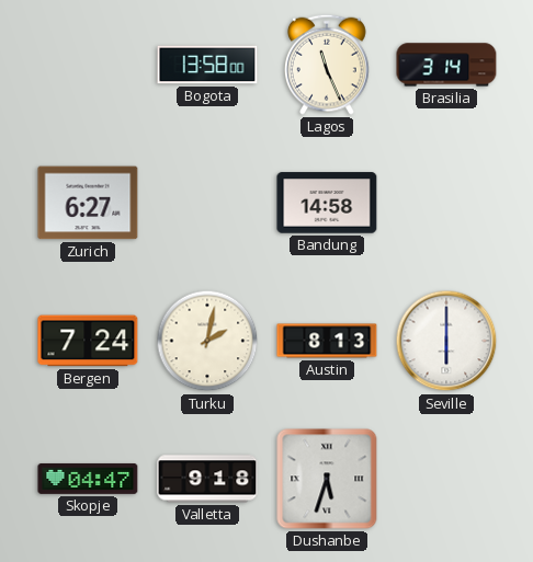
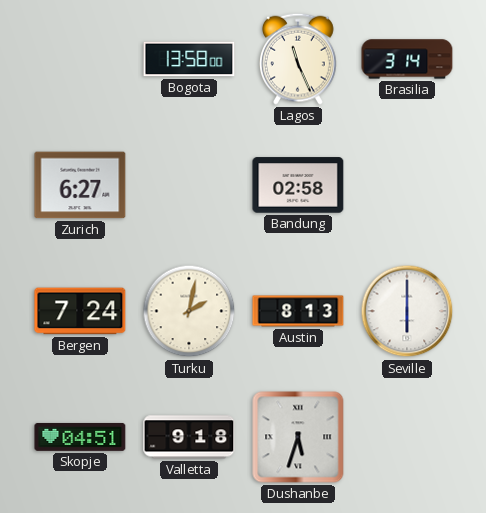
Bandung: 14:58 -> 02:58 (298, 185)
Skopje: 04:47 -> 04:51 (80, 437)
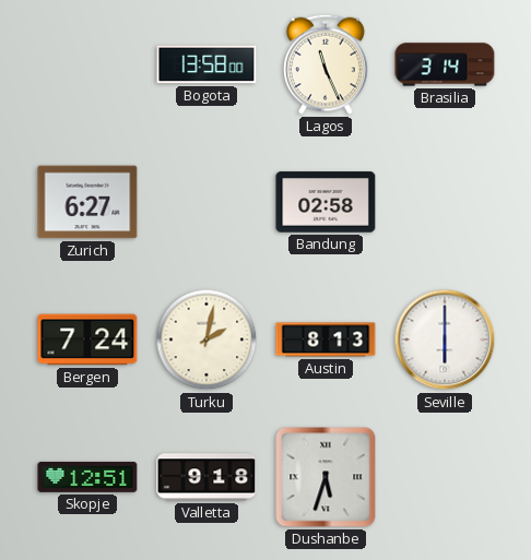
Skopje: 04:51 -> 12:51 (87, 477)
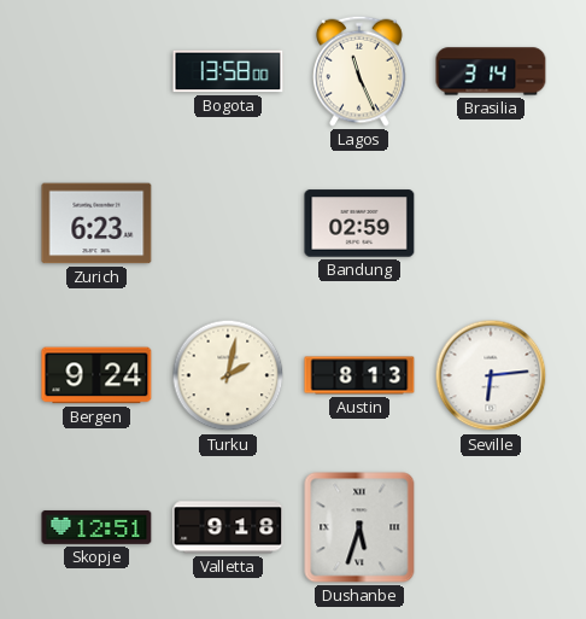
Zurich: 6:27 -> 6:23 (96, 223)
Bandung: 02:58 -> 02:59 (359, 223)
Bergen: 7:24 -> 9:24 (96, 375)
Seville: 6:00 -> 6:14 (491, 375)
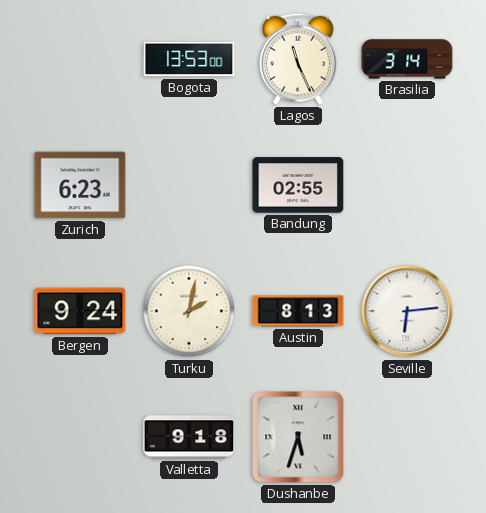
Bogota: 13:58 -> 13:53 (189, 59)
Bandung: 02:59 -> 02:55 (298, 185)
Skopje: 12:51 -> none (96, 527)
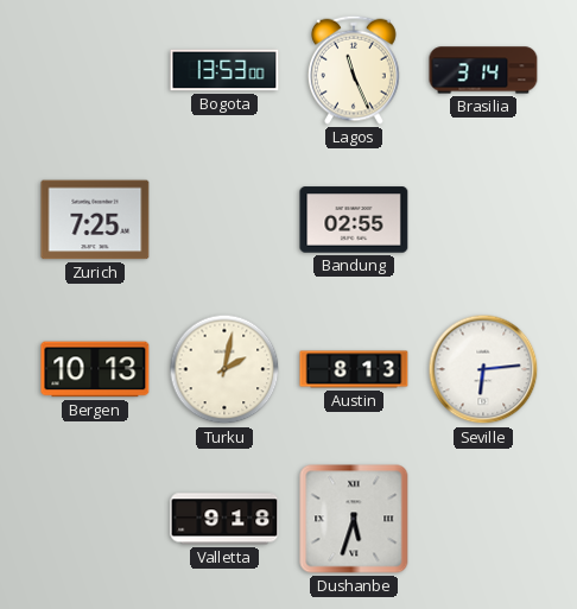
Zurich: 6:23 -> 7:25 (95, 220)
Bergen: 9:24 -> 10:13 (95, 369)
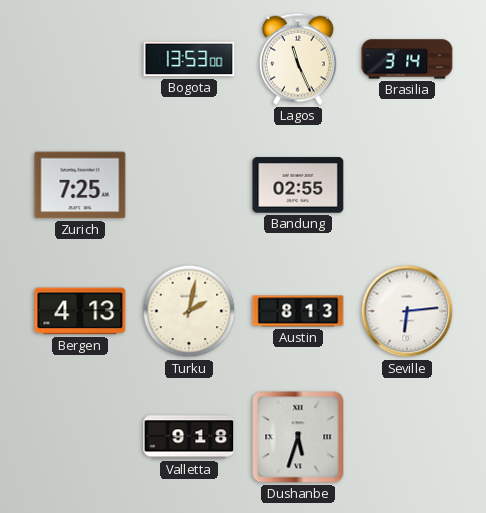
Bergen: 10:13 -> 4:13 (80, 311)
